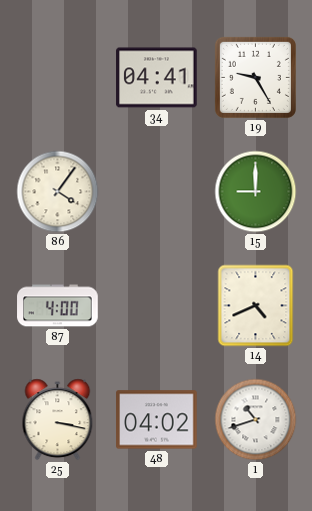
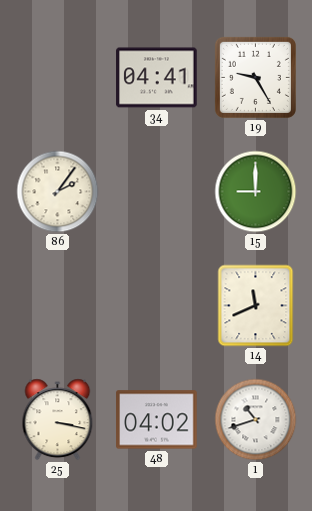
86: 4:06 -> 2:06 (58, 192)
87: 4:00 -> none (58, 306)
14: 4:41 -> 11:41 (256, 306)
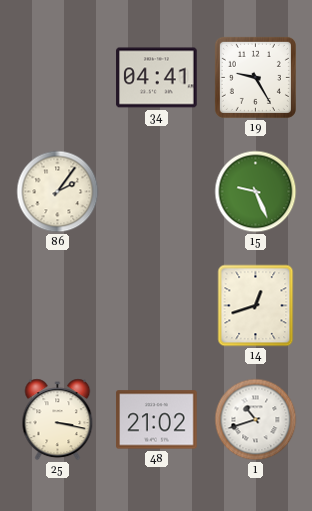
15: 9:00 -> 9:26 (256, 192)
14: 11:41 -> 12:42 (256, 306)
48: 04:02 -> 21:02 (157, 420)
